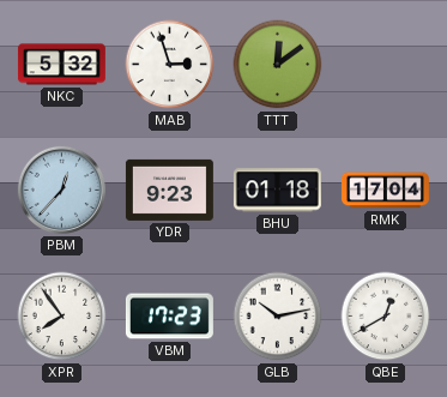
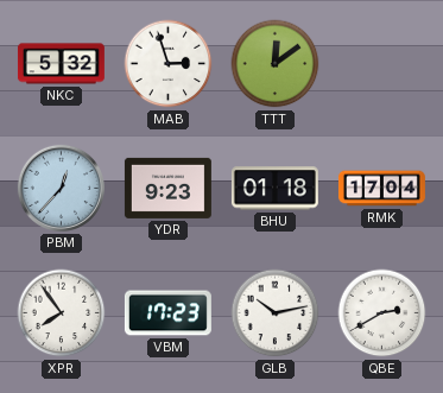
QBE: 12:40 -> 2:40 (382, 313)
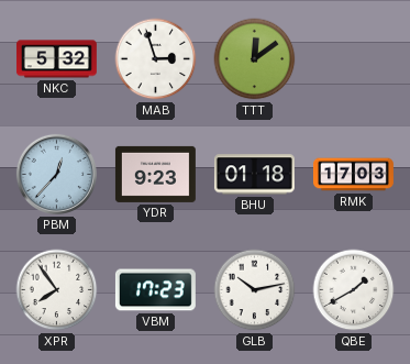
RMK: 17:04 -> 17:03 (353, 175)
QBE: 2:40 -> 1:40 (354, 290)
